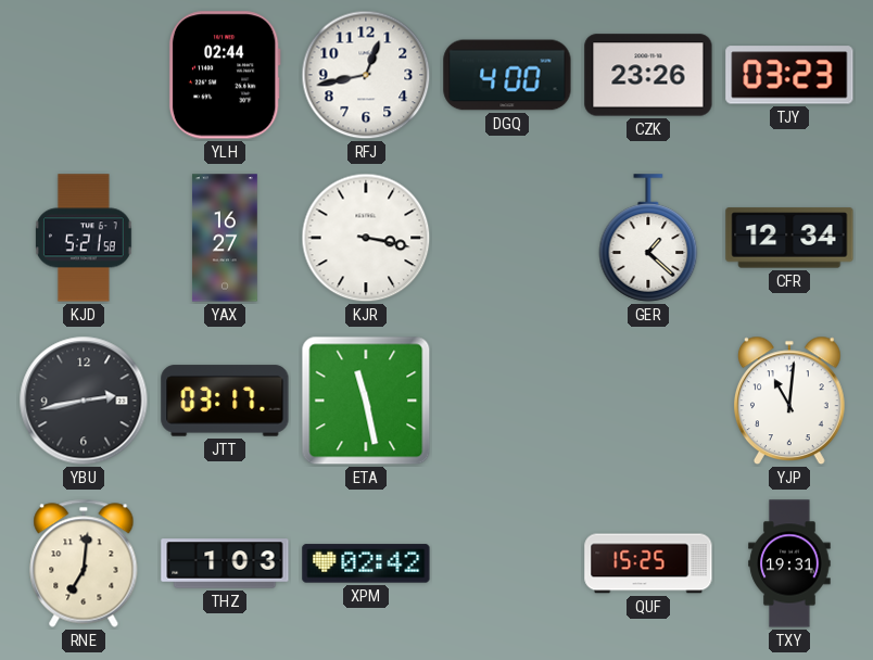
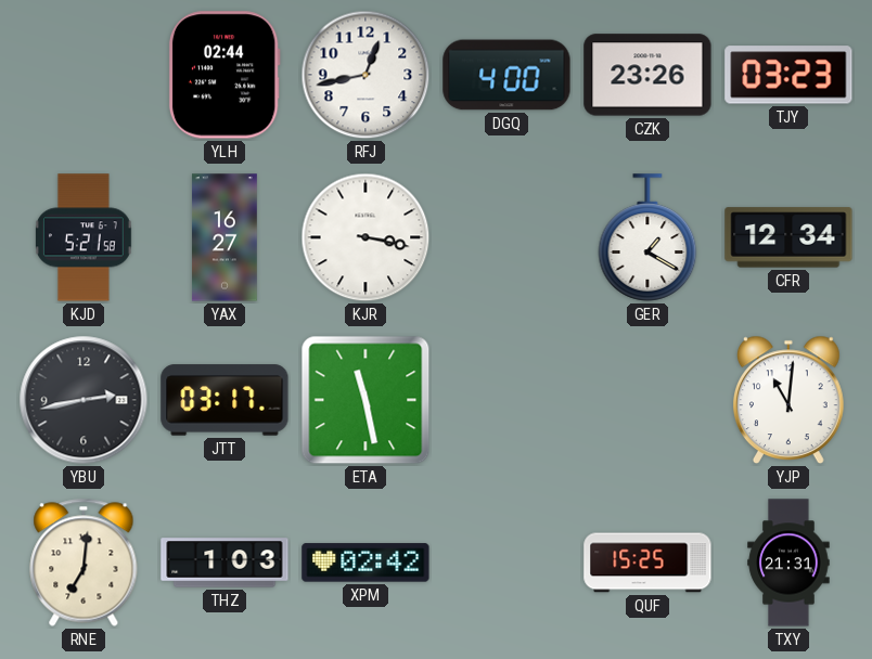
GER: 1:22 -> 1:20 (647, 237)
TXY: 19:31 -> 21:31 (788, 563)
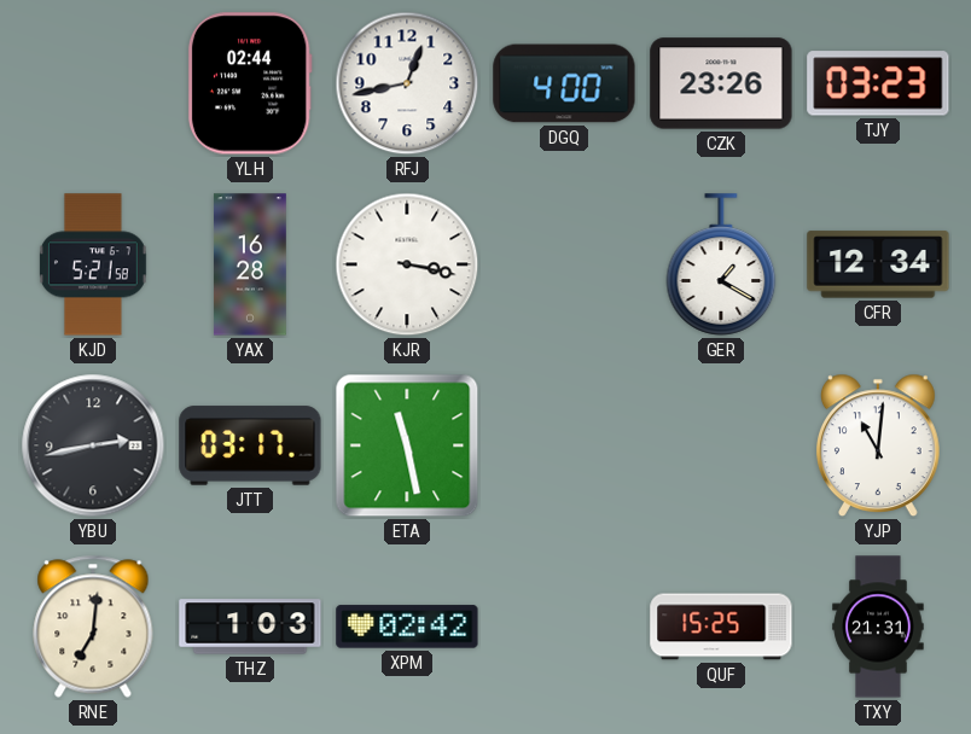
YAX: 16:27 -> 16:28 (250, 264)
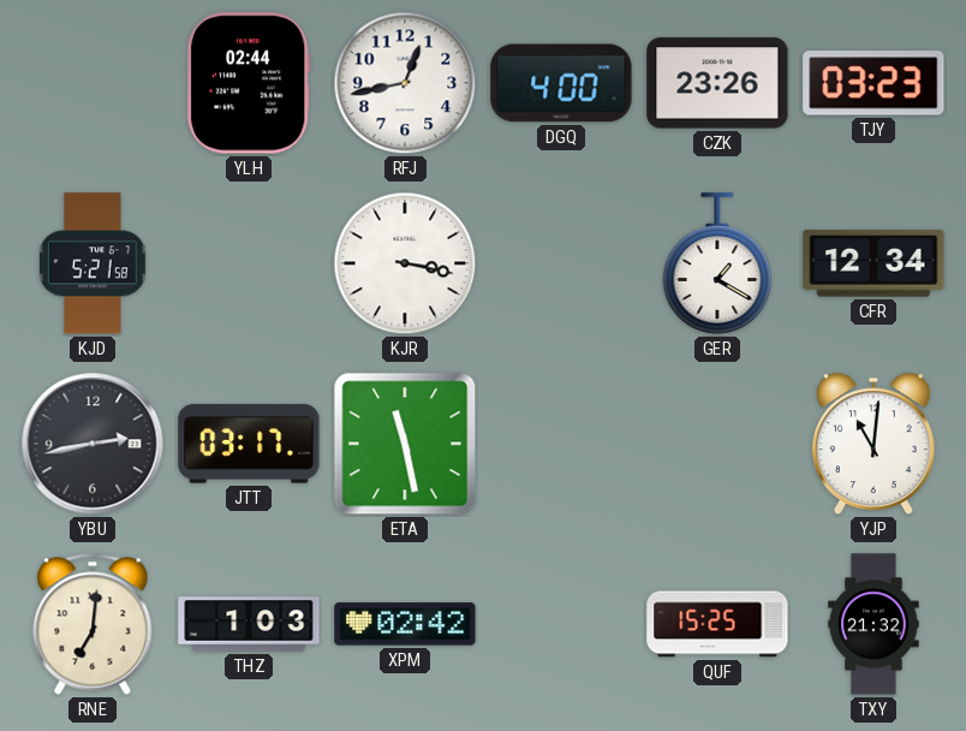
YAX: 16:28 -> none (250, 264)
TXY: 21:31 -> 21:32 (873, 624)
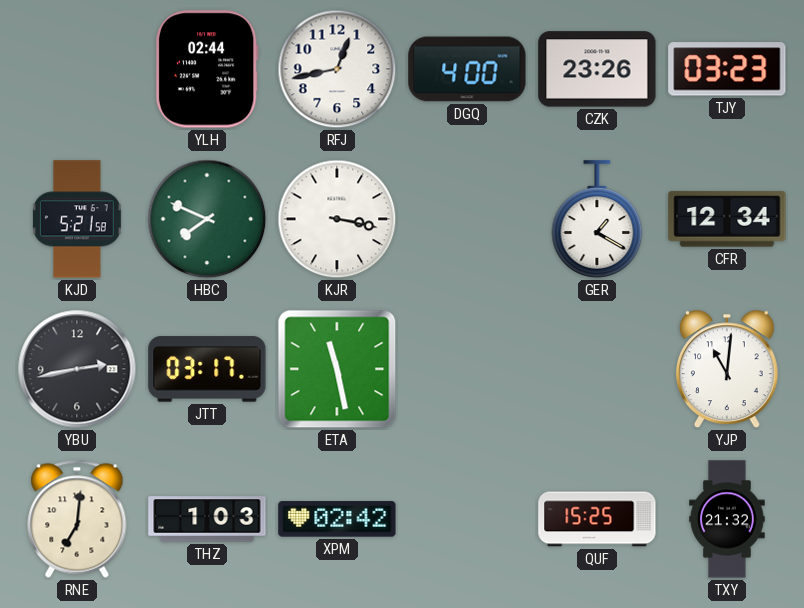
HBC: none -> 7:49 (207, 219)
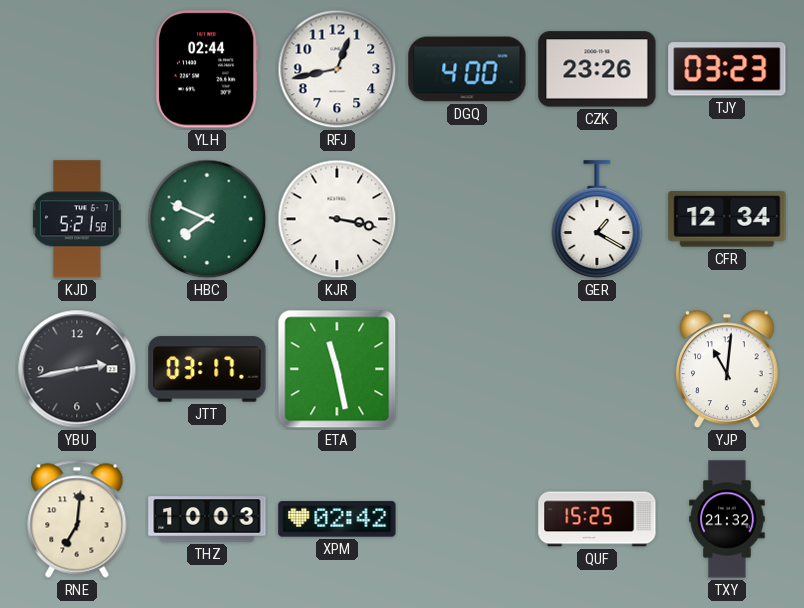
THZ: 1:03 -> 10:03 (207, 519)
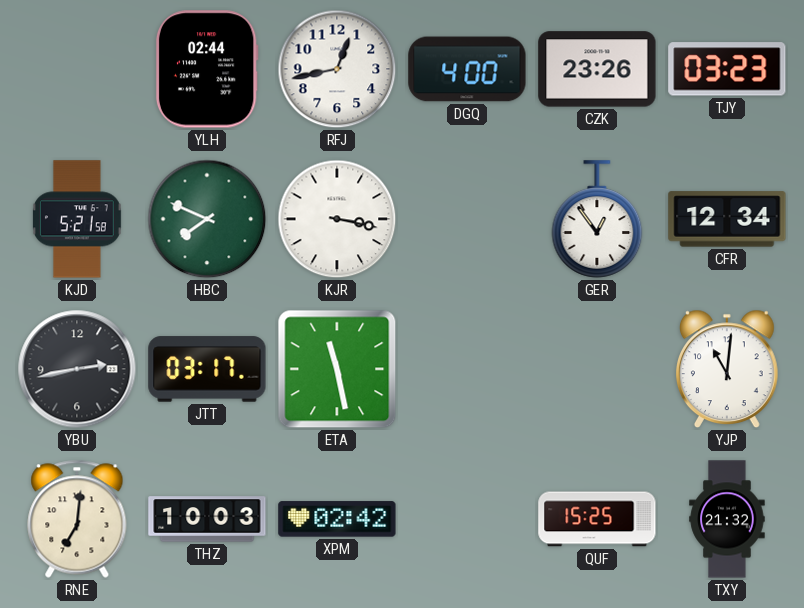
GER: 1:20 -> 12:54 (597, 219)
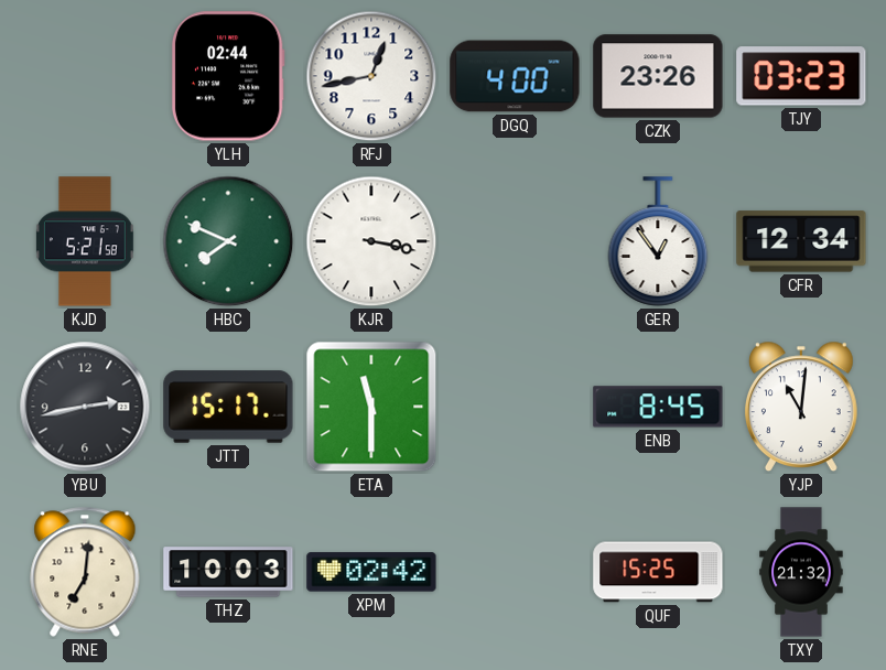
JTT: 03:17 -> 15:17 (228, 407)
ETA: 11:28 -> 11:30 (371, 407)
ENB: none -> 8:45 (658, 407)
